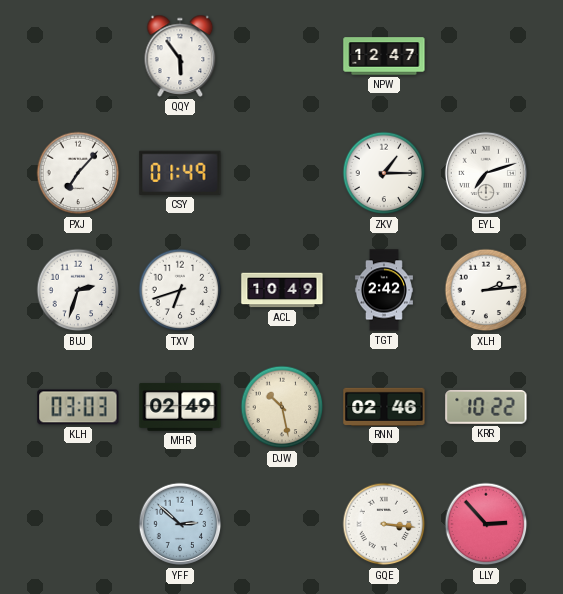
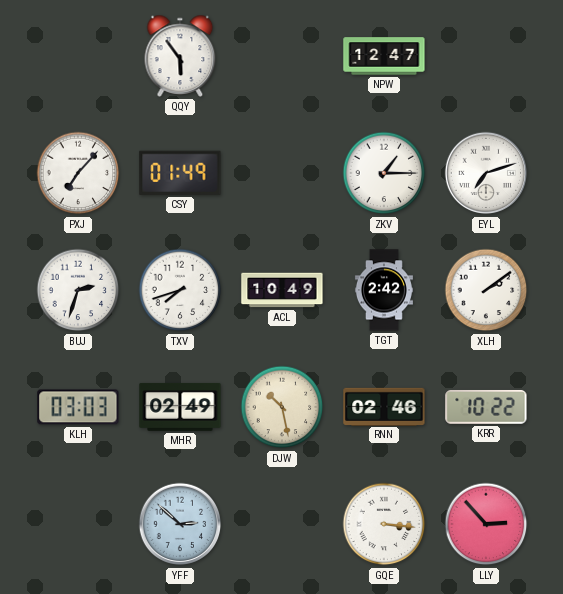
TXV: 6:42 -> 7:42 (180, 290)
XLH: 2:14 -> 2:09 (486, 290)
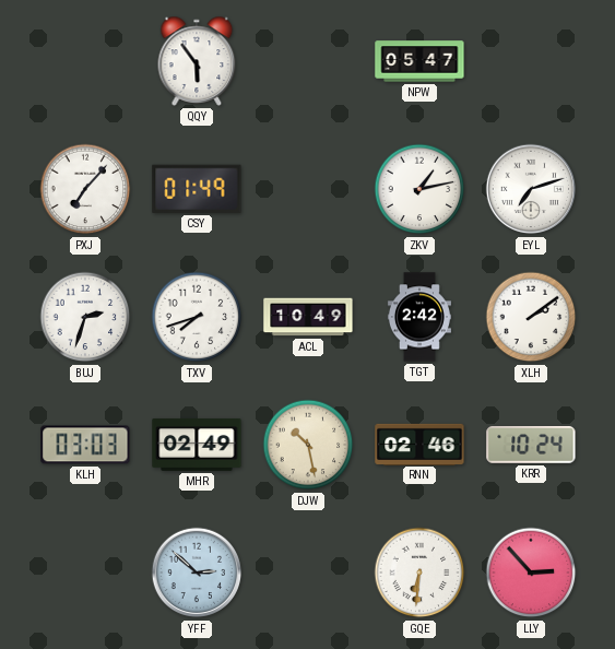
NPW: 12:47 -> 05:47 (419, 61)
ZKV: 1:15 -> 1:13 (419, 189)
KRR: 10:22 -> 10:24 (531, 445)
GQE: 3:16 -> 6:31 (419, 573)
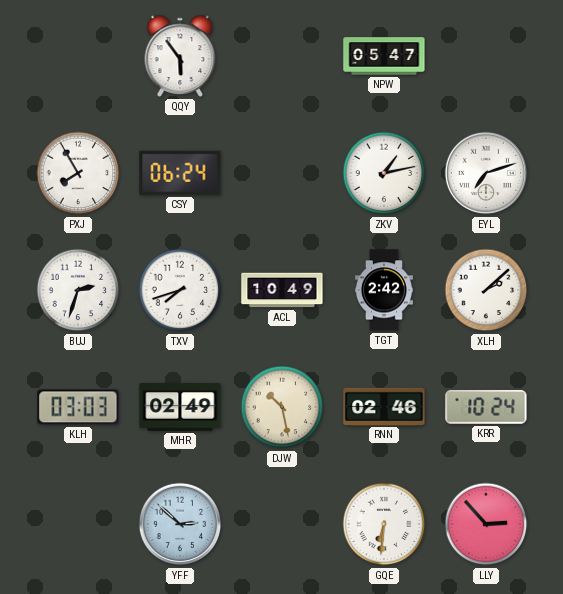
PXJ: 7:07 -> 7:55 (78, 173)
CSY: 01:49 -> 06:24 (180, 173)
XLH: 2:09 -> 2:08 (486, 290)
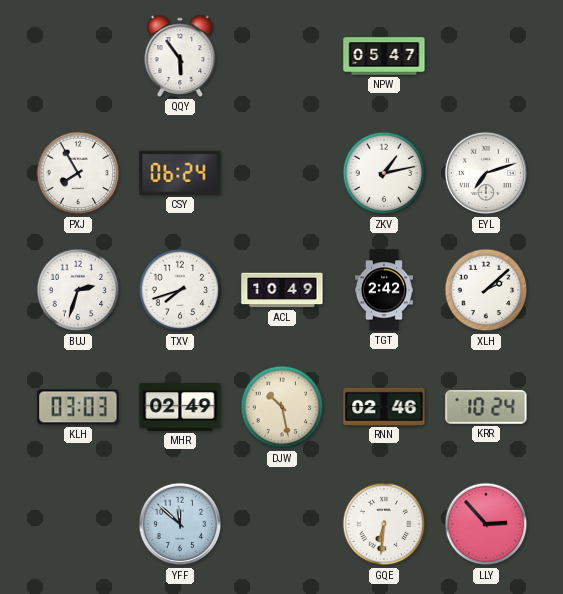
YFF: 2:52 -> 11:52 (180, 524)
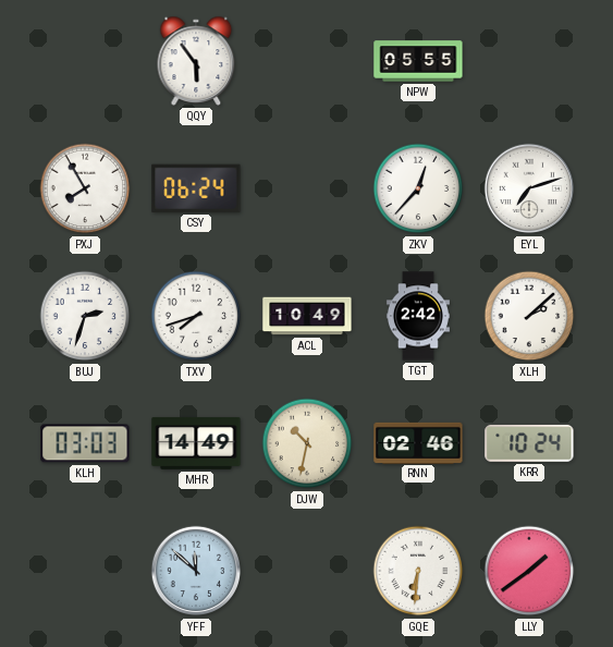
NPW: 05:47 -> 05:55 (418, 61)
ZKV: 1:13 -> 12:37 (418, 188)
MHR: 02:49 -> 14:49 (196, 443)
DJW: 10:28 -> 10:32 (307, 443)
LLY: 2:53 -> 1:39 (529, 571)
